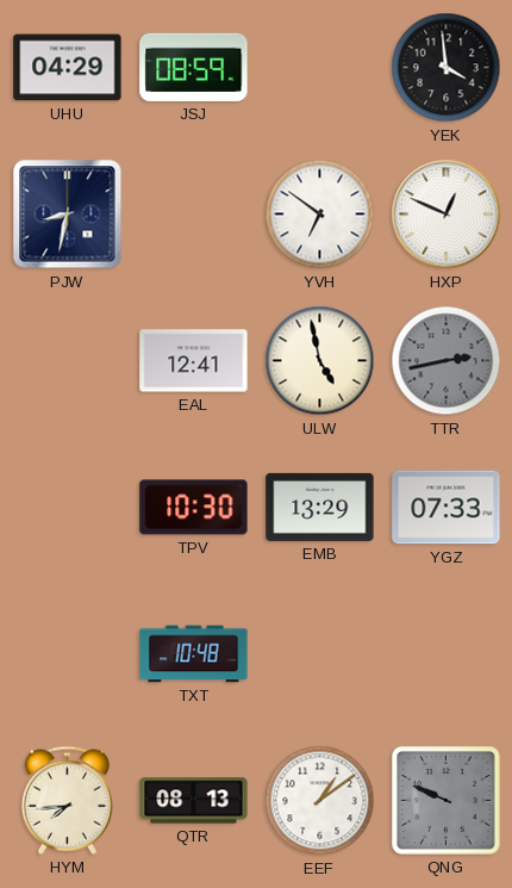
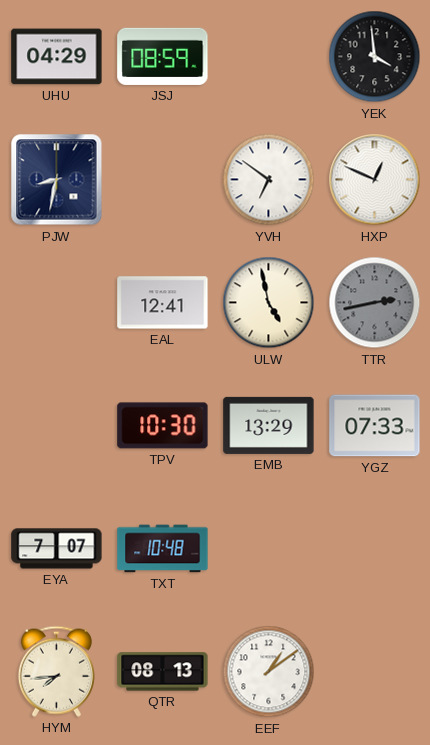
EYA: none -> 7:07 (57, 549)
QNG: 9:49 -> none (447, 801)
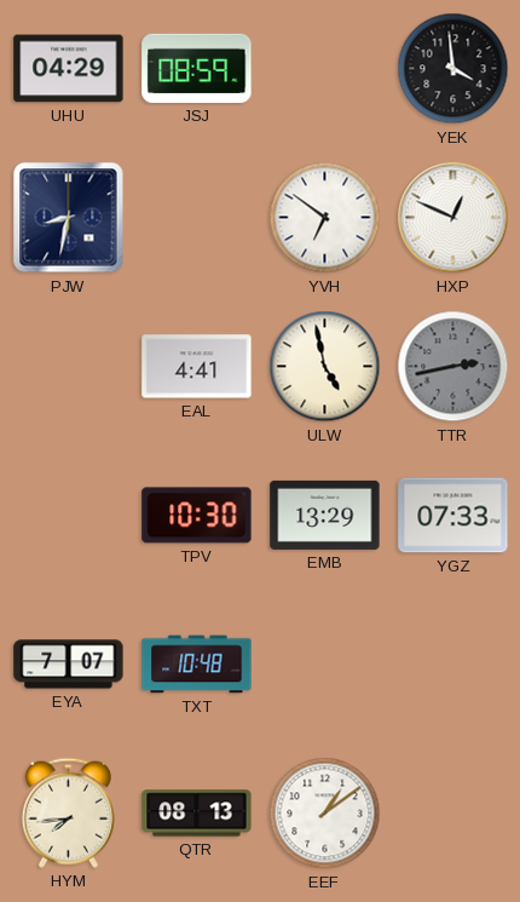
EAL: 12:41 -> 4:41 (197, 367)
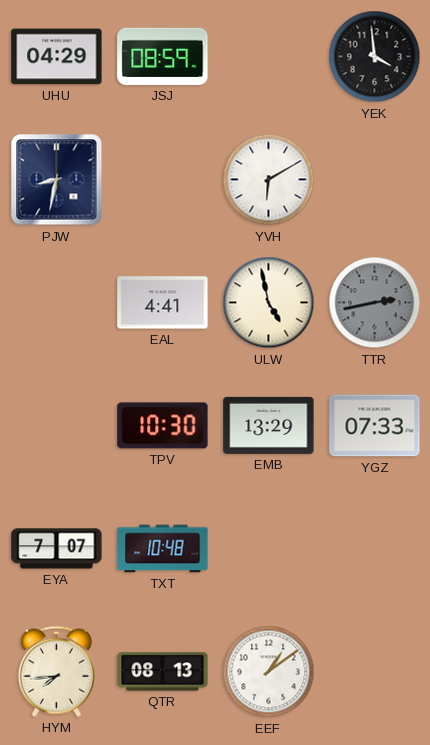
YVH: 6:51 -> 6:10 (269, 180)
HXP: 12:49 -> none (453, 218)
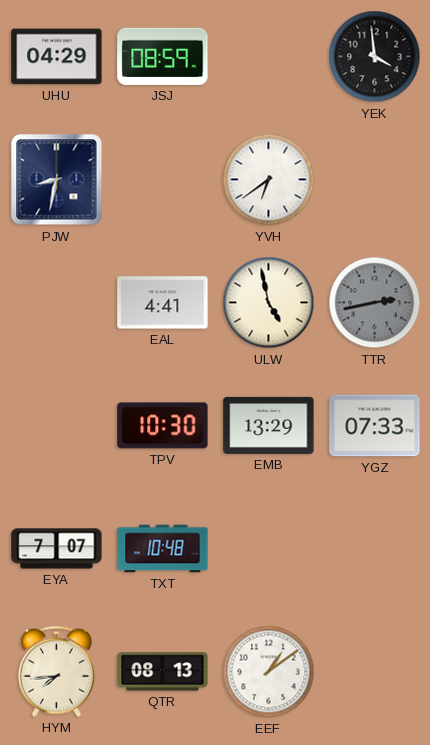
YVH: 6:10 -> 6:39 (269, 180)
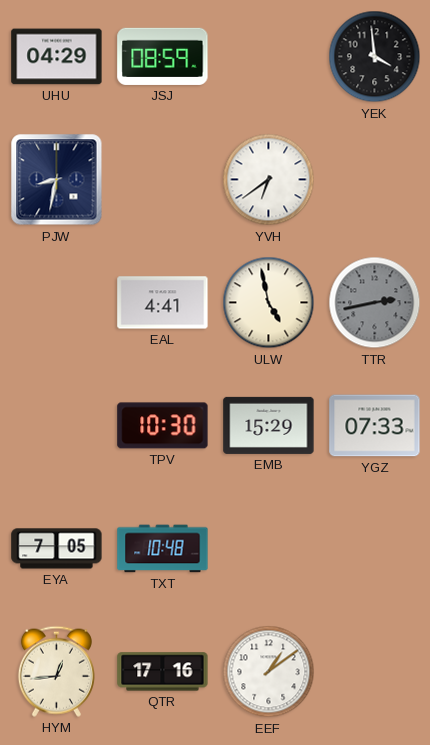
EMB: 13:29 -> 15:29 (269, 425)
EYA: 7:07 -> 7:05 (57, 549)
HYM: 7:44 -> 12:44 (56, 671)
QTR: 08:13 -> 17:16 (163, 672)
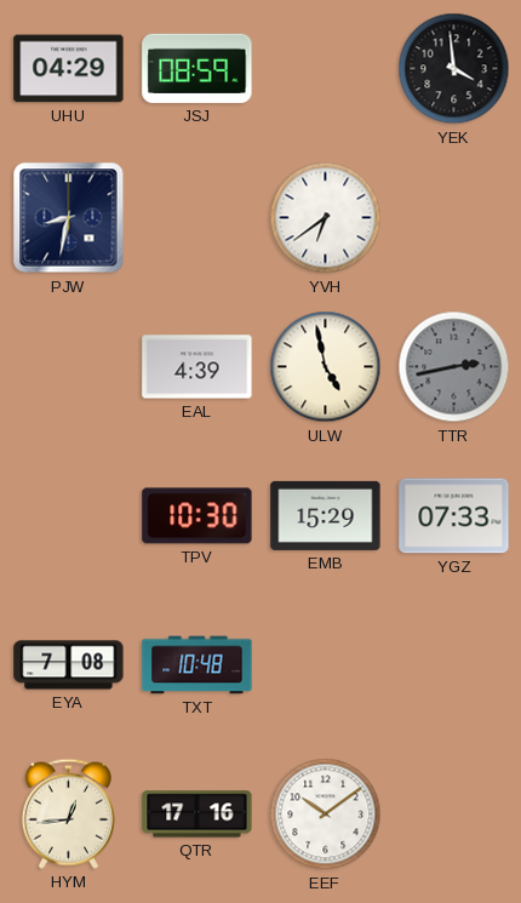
EAL: 4:41 -> 4:39 (197, 367)
EYA: 7:05 -> 7:08 (69, 665)
EEF: 1:09 -> 10:09 (326, 815)
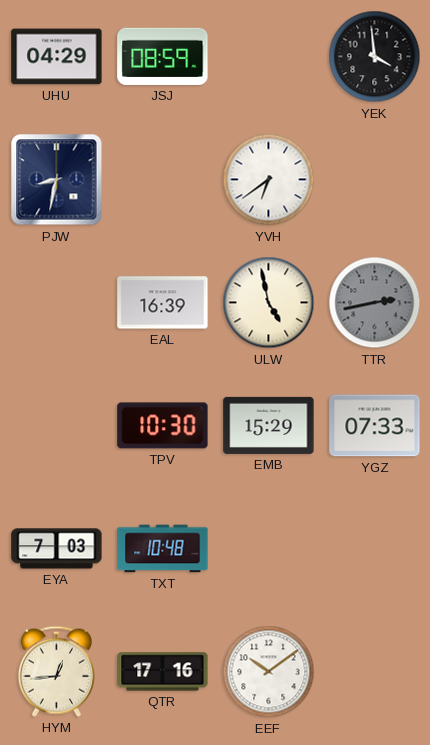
EAL: 4:39 -> 16:39 (163, 303)
EYA: 7:08 -> 7:03 (57, 549)
